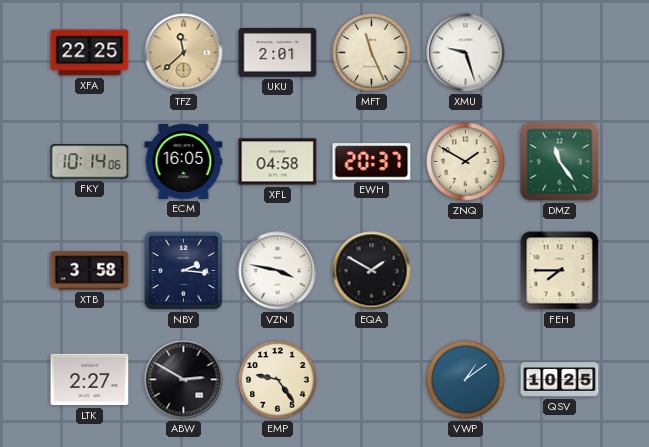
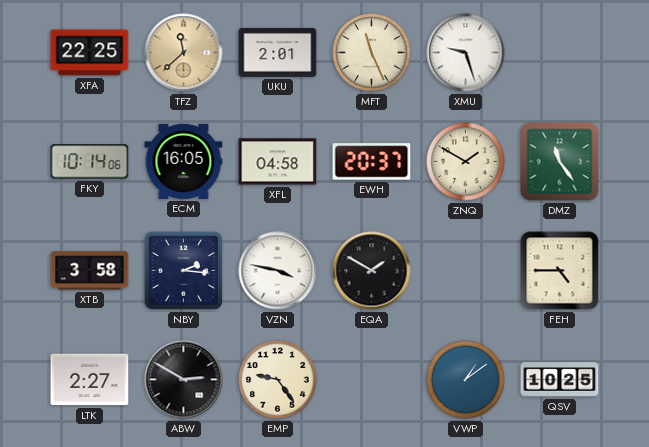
FEH: 7:45 -> 4:45 (560, 271)
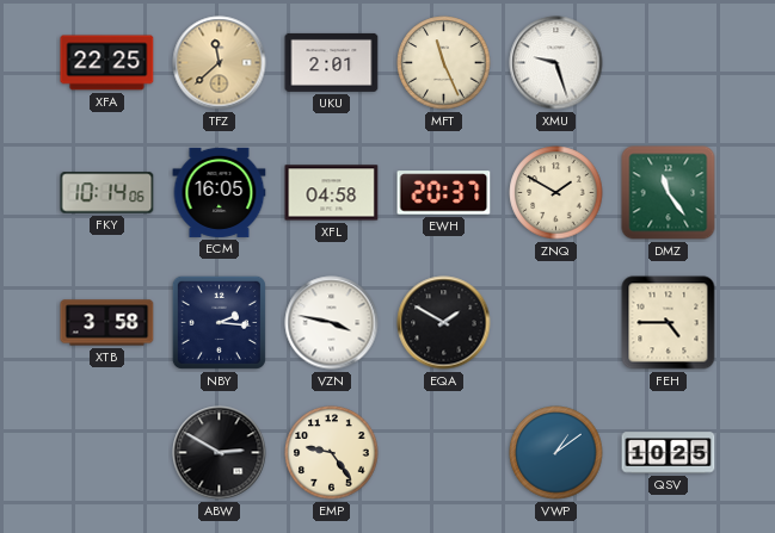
LTK: 2:27 -> none (90, 380)
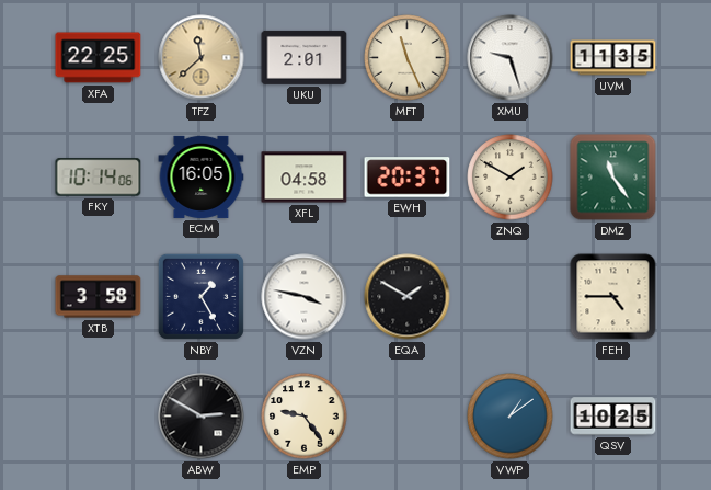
UVM: none -> 11:35 (613, 58)
NBY: 2:16 -> 1:25 (200, 296)
